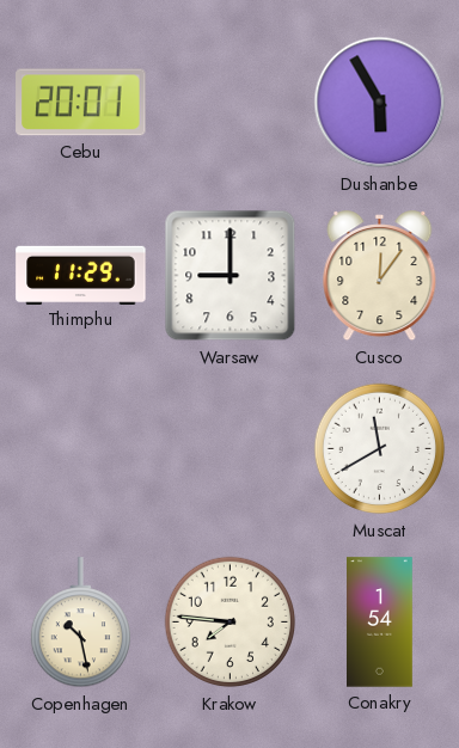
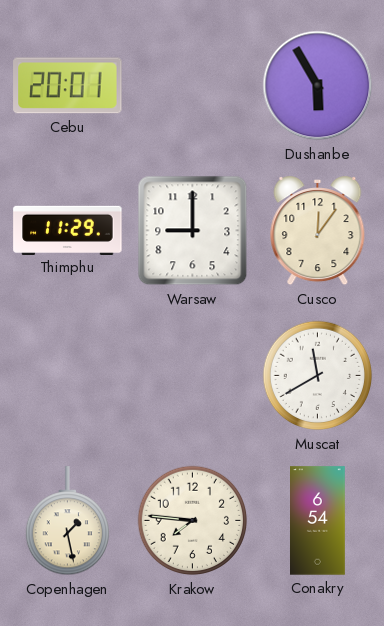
Copenhagen: 10:28 -> 1:28 (67, 521)
Conakry: 1:54 -> 6:54 (318, 521)
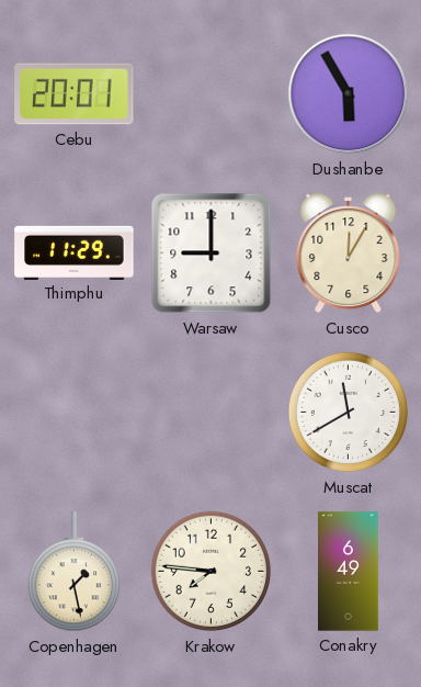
Cusco: 12:06 -> 12:05 (349, 254)
Conakry: 6:54 -> 6:49 (349, 572)
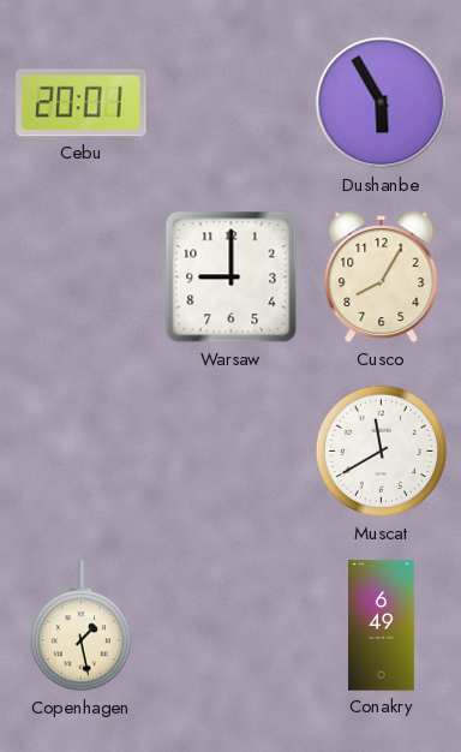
Thimphu: 11:29 -> none (75, 252)
Cusco: 12:05 -> 8:05 (382, 277)
Krakow: 7:46 -> none (212, 572)
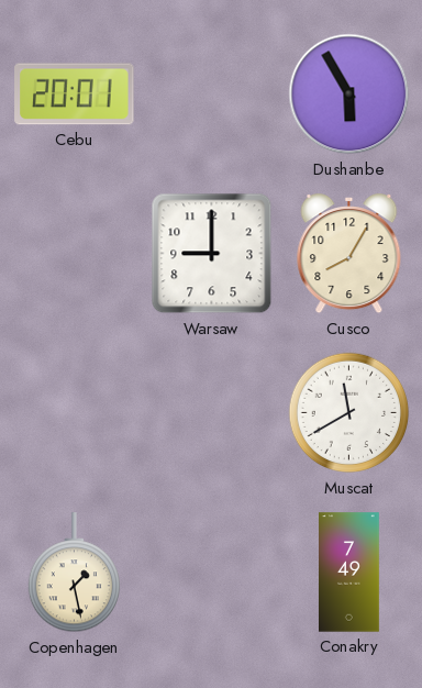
Conakry: 6:49 -> 7:49 (349, 573)
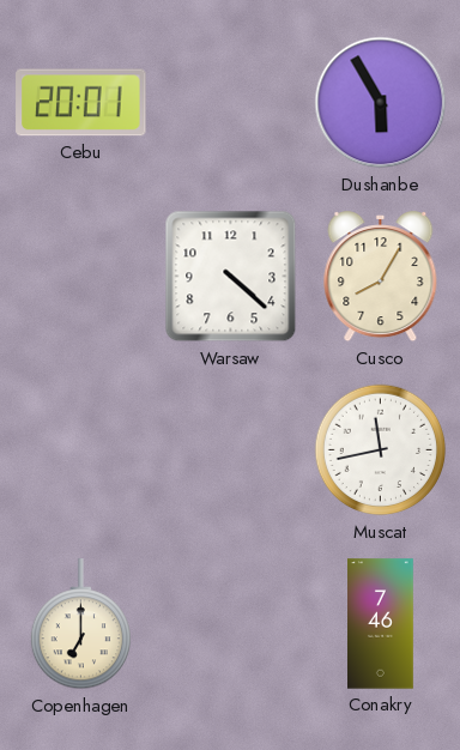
Warsaw: 9:00 -> 4:22 (231, 277)
Muscat: 11:40 -> 11:43 (381, 450)
Copenhagen: 1:28 -> 7:00 (80, 624)
Conakry: 7:49 -> 7:46 (381, 624)
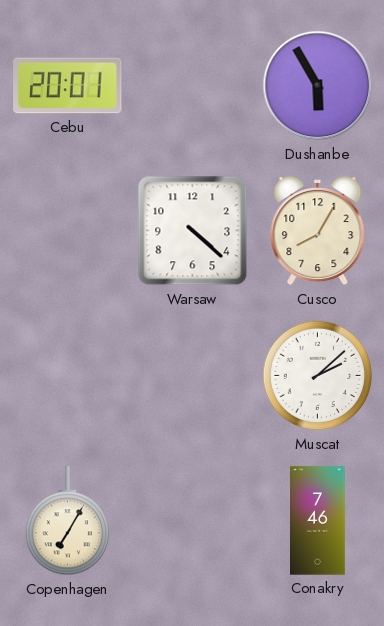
Muscat: 11:43 -> 2:08 (318, 376)
Copenhagen: 7:00 -> 7:05 (67, 521)
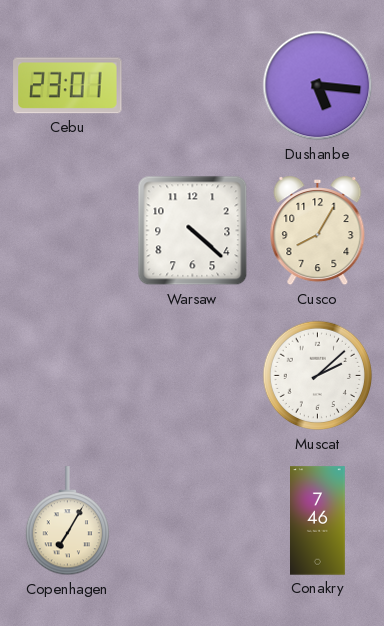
Cebu: 20:01 -> 23:01 (68, 86)
Dushanbe: 5:55 -> 5:16 (318, 86)
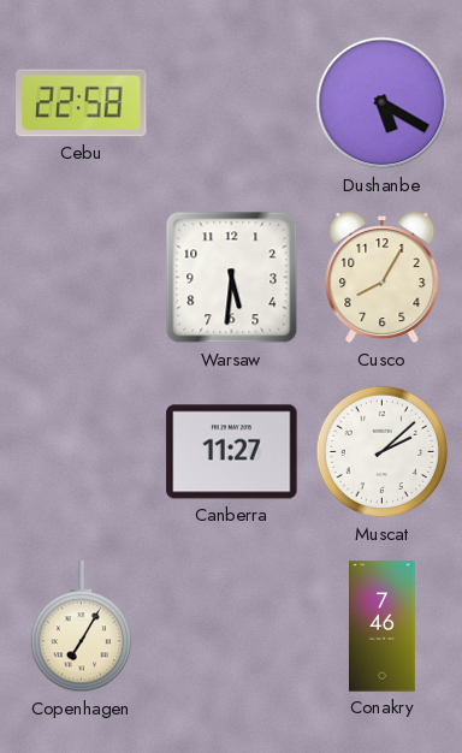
Cebu: 23:01 -> 22:58 (82, 103)
Dushanbe: 5:16 -> 5:20 (383, 103)
Warsaw: 4:22 -> 5:31 (232, 278)
Canberra: none -> 11:27 (232, 452)
